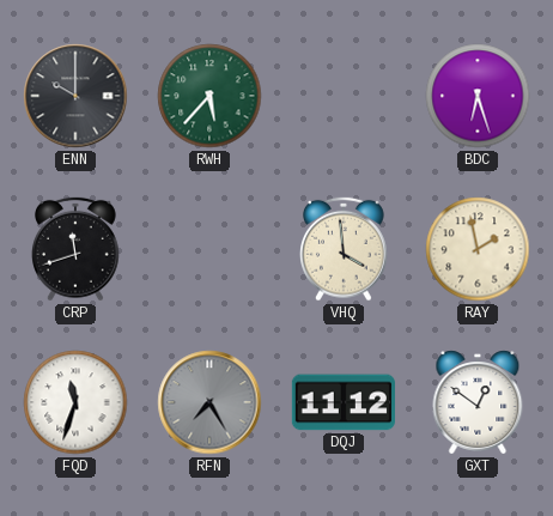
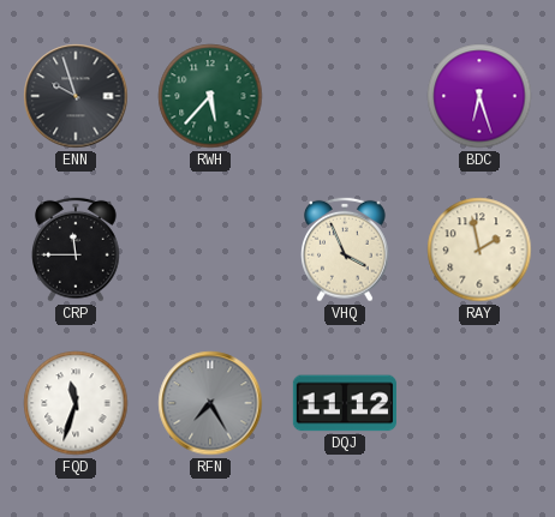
ENN: 10:00 -> 9:57 (76, 96)
CRP: 11:42 -> 11:45 (77, 250)
VHQ: 3:59 -> 3:56 (346, 250)
GXT: 12:51 -> none (478, 402)
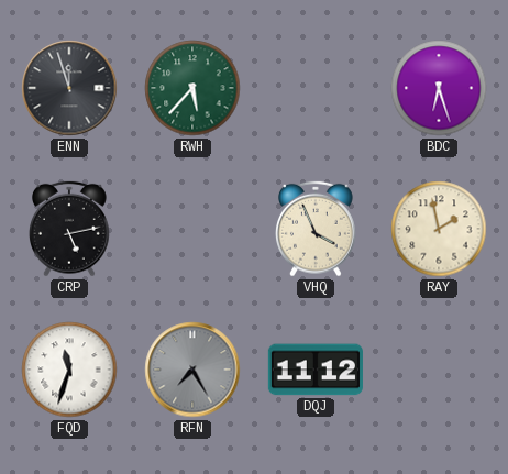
ENN: 9:57 -> 11:57 (69, 88)
CRP: 11:45 -> 5:13 (70, 229)
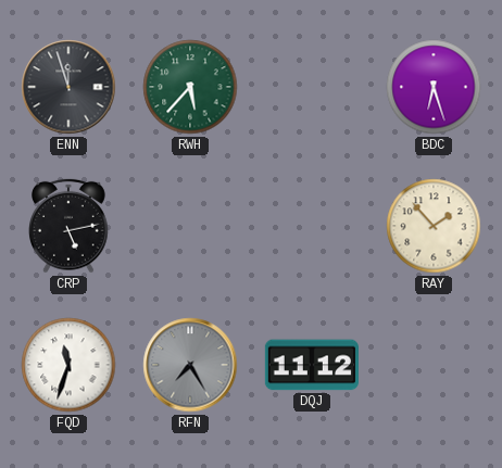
VHQ: 3:56 -> none (317, 229)
RAY: 1:58 -> 1:53 (434, 226)
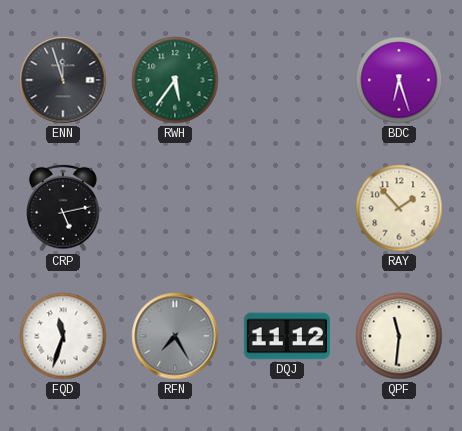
RWH: 5:37 -> 5:36 (175, 80)
QPF: none -> 11:31 (399, 336)
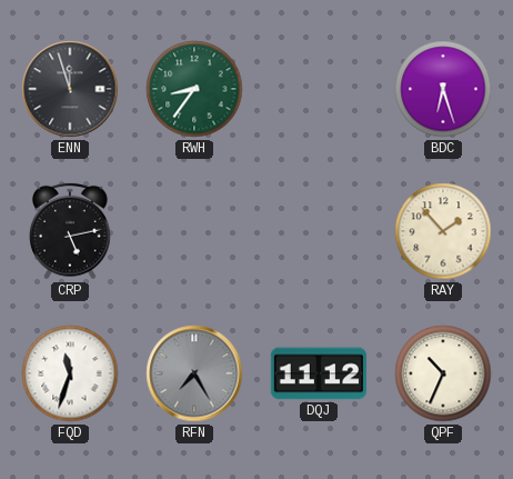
RWH: 5:36 -> 8:36 (194, 89)
QPF: 11:31 -> 10:34 (443, 373)
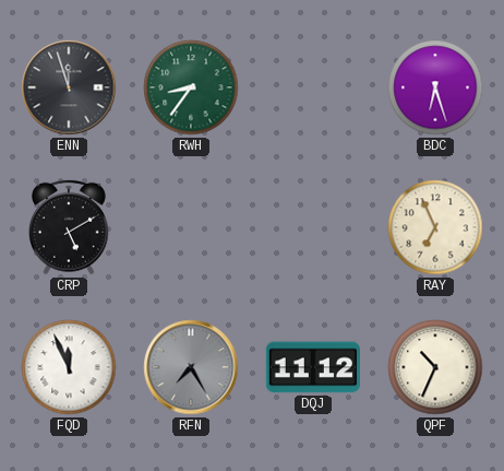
CRP: 5:13 -> 5:10 (70, 227)
RAY: 1:53 -> 6:56 (435, 227)
FQD: 11:33 -> 11:56 (69, 367)
